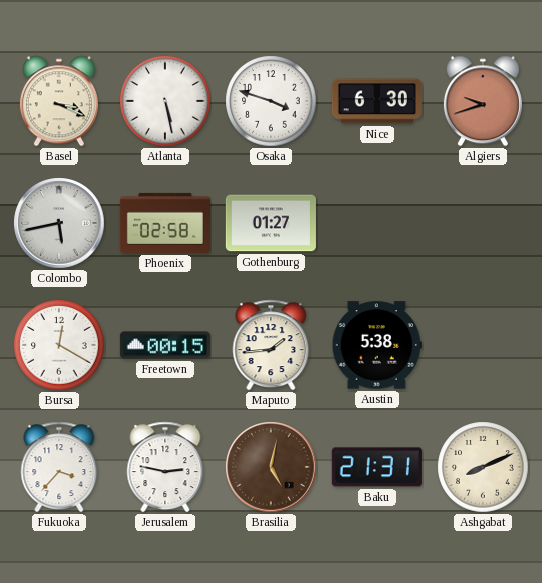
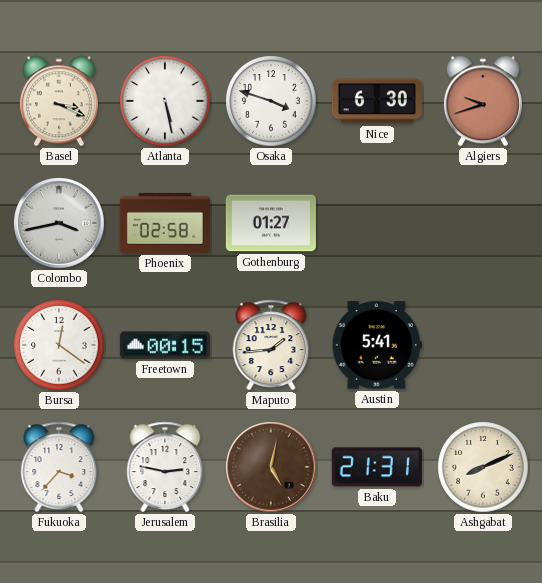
Colombo: 5:43 -> 3:43 (59, 223)
Bursa: 12:20 -> 12:21 (59, 345)
Austin: 5:38 -> 5:41 (377, 345)
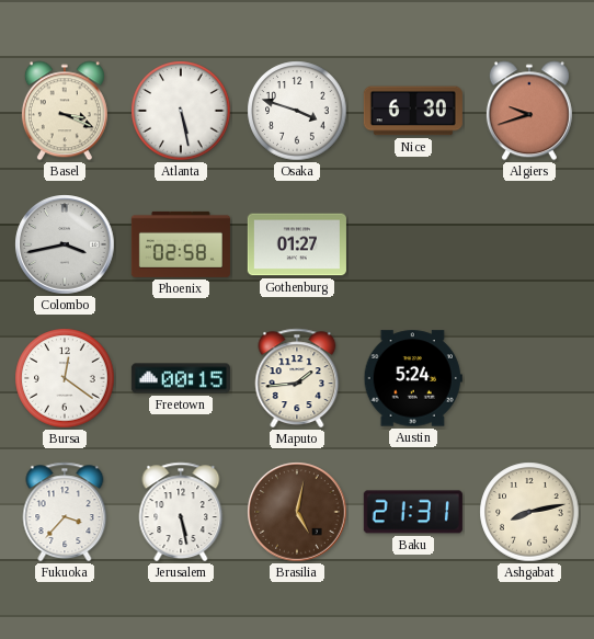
Austin: 5:41 -> 5:24 (413, 378)
Jerusalem: 2:47 -> 5:28 (181, 512)
Ashgabat: 8:11 -> 8:13 (529, 512)
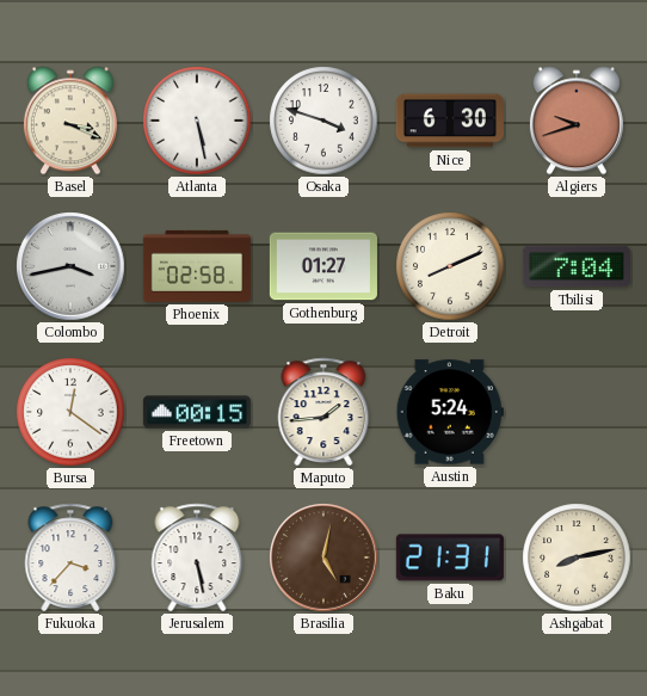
Detroit: none -> 8:11 (450, 266)
Tbilisi: none -> 7:04 (577, 266)
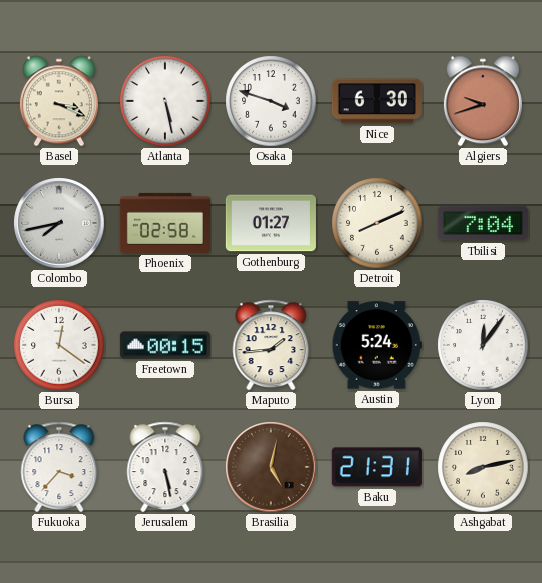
Colombo: 3:43 -> 7:43 (59, 223)
Lyon: none -> 12:06 (483, 345)
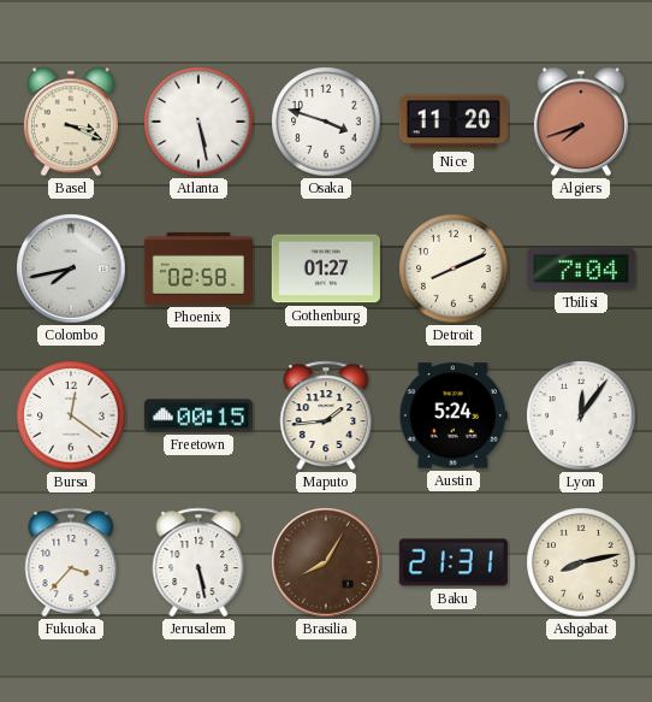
Nice: 6:30 -> 11:20 (454, 122)
Algiers: 9:42 -> 7:42 (581, 122)
Brasilia: 5:02 -> 8:05 (326, 562)
